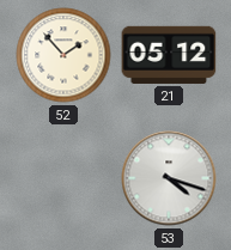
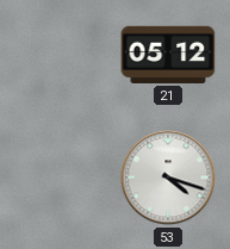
52: 1:53 -> none (63, 55)
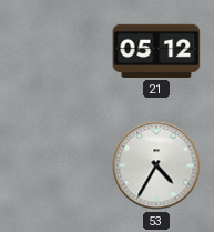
53: 4:18 -> 4:35 (156, 165)
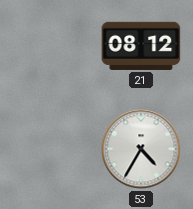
21: 05:12 -> 08:12 (141, 46)
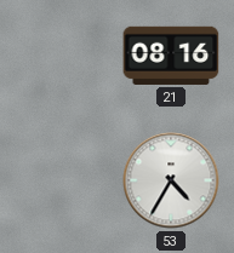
21: 08:12 -> 08:16 (171, 56)
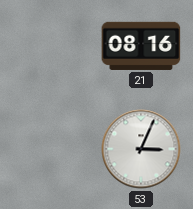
53: 4:35 -> 3:04 (141, 149)
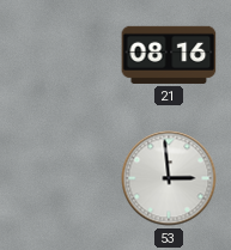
53: 3:04 -> 2:59 (169, 178)
